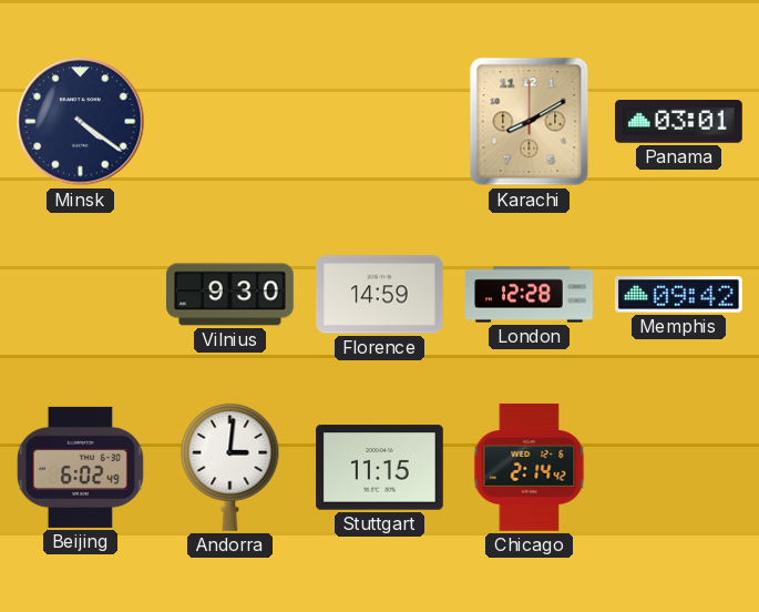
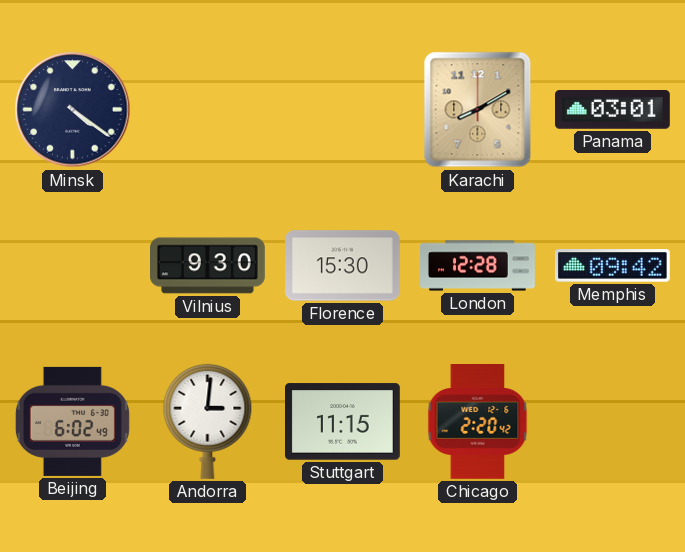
Florence: 14:59 -> 15:30 (343, 266)
Chicago: 2:14 -> 2:20 (478, 422)
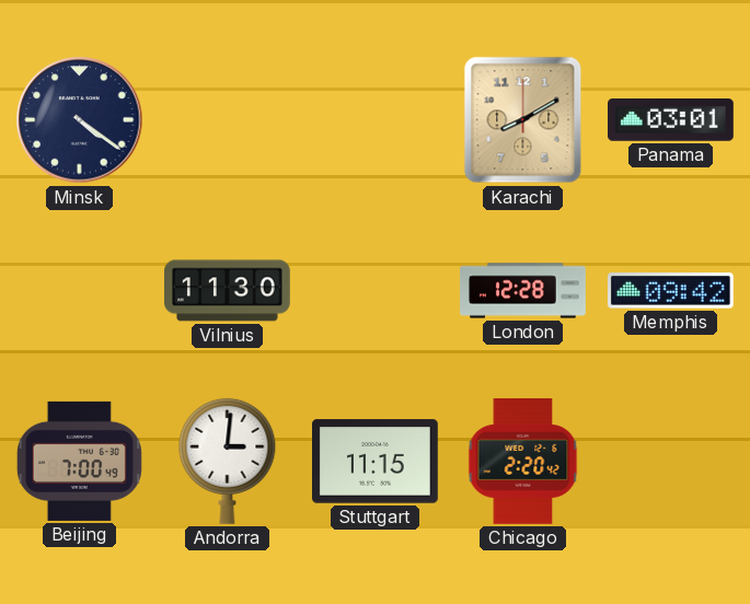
Vilnius: 9:30 -> 11:30 (228, 291)
Florence: 15:30 -> none (343, 266)
Beijing: 6:02 -> 7:00 (79, 461)
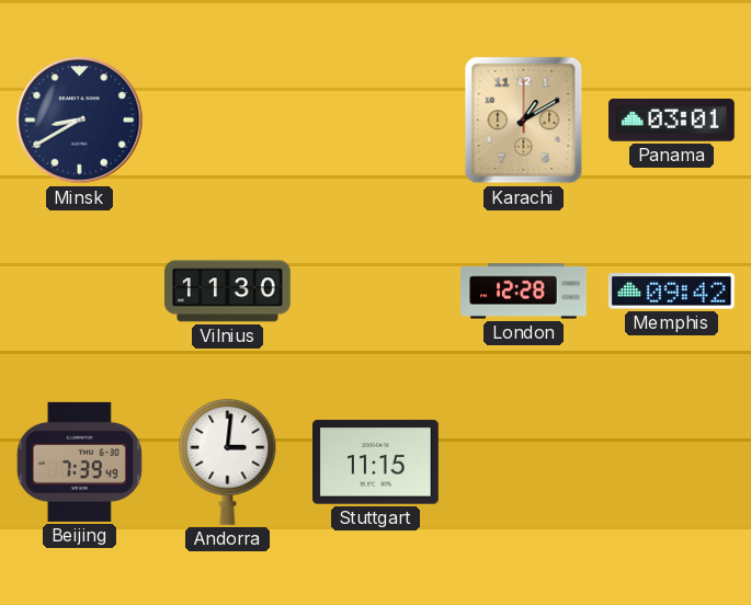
Minsk: 4:21 -> 8:40 (80, 121)
Karachi: 8:10 -> 1:10 (524, 121)
Beijing: 7:00 -> 7:39 (79, 461)
Chicago: 2:20 -> none (523, 462)
